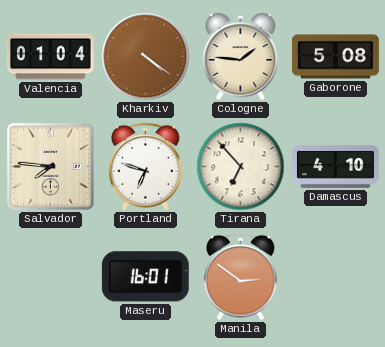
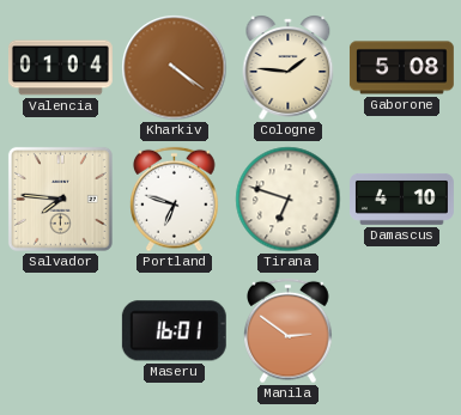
Tirana: 6:53 -> 6:48 (289, 200)
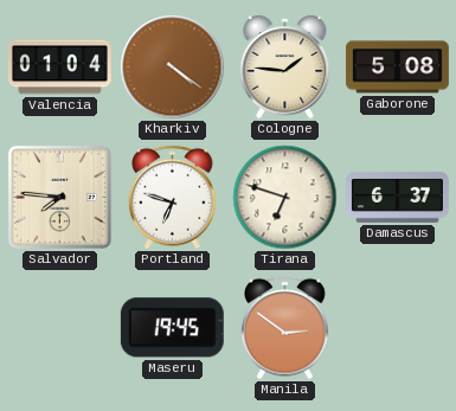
Damascus: 4:10 -> 6:37 (398, 197)
Maseru: 16:01 -> 19:45 (172, 328)
